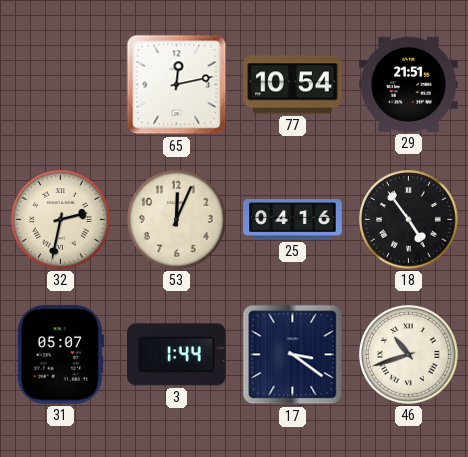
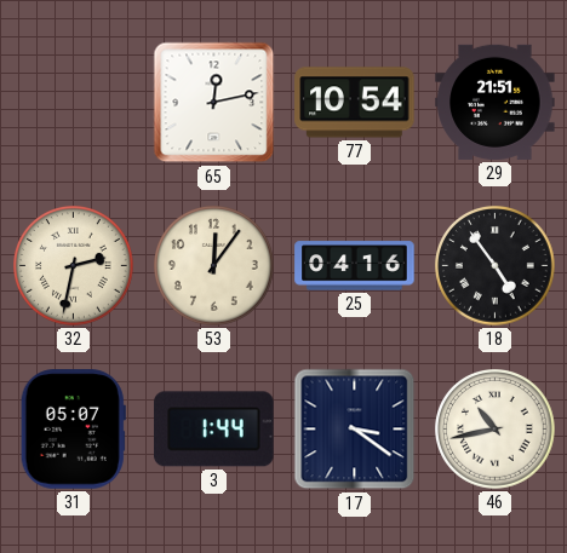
53: 12:04 -> 12:06 (214, 266)
46: 10:42 -> 10:43 (496, 430)
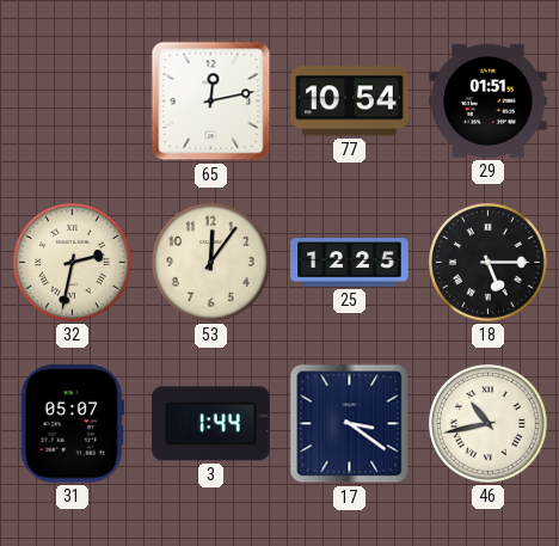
29: 21:51 -> 01:51 (489, 100)
25: 04:16 -> 12:25 (350, 263)
18: 4:54 -> 5:15 (489, 263)
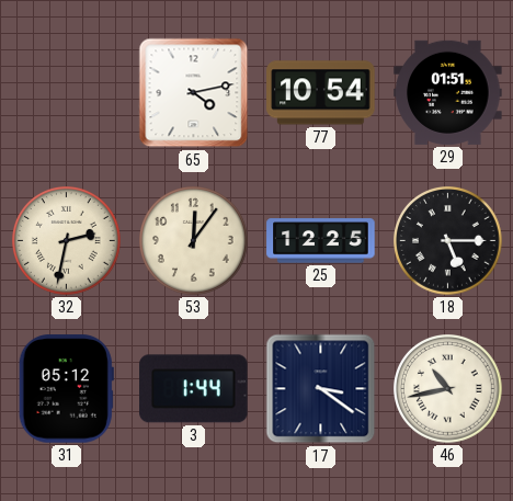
65: 12:13 -> 4:13 (194, 93)
31: 05:07 -> 05:12 (66, 389)
